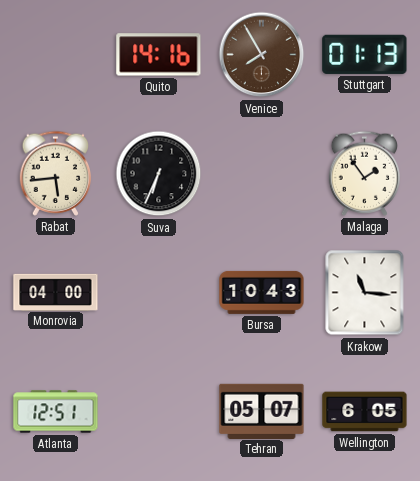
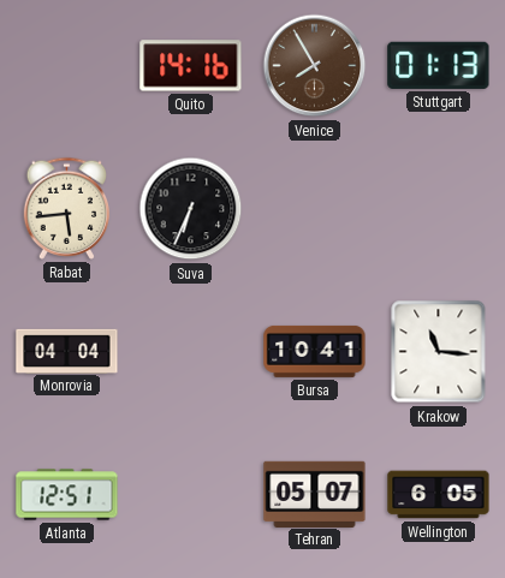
Malaga: 1:54 -> none (365, 173)
Monrovia: 04:00 -> 04:04 (67, 351)
Bursa: 10:43 -> 10:41 (315, 351)
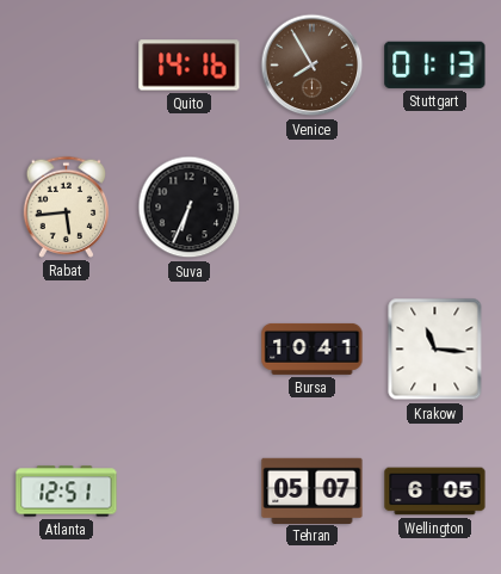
Monrovia: 04:04 -> none (67, 351)
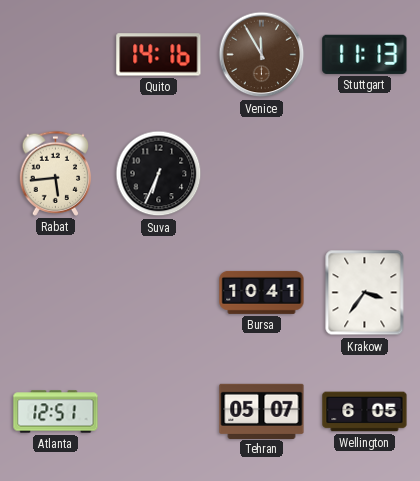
Venice: 7:55 -> 11:55 (262, 55)
Stuttgart: 01:13 -> 11:13 (365, 54)
Krakow: 11:16 -> 3:36 (365, 293)
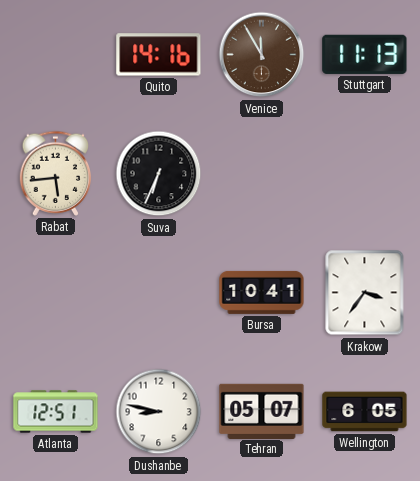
Dushanbe: none -> 8:47 (159, 412)
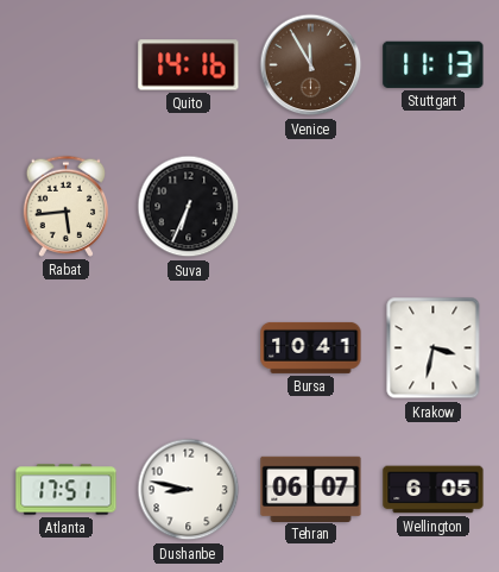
Krakow: 3:36 -> 3:32 (434, 348)
Atlanta: 12:51 -> 17:51 (67, 490)
Tehran: 05:07 -> 06:07 (311, 489)
